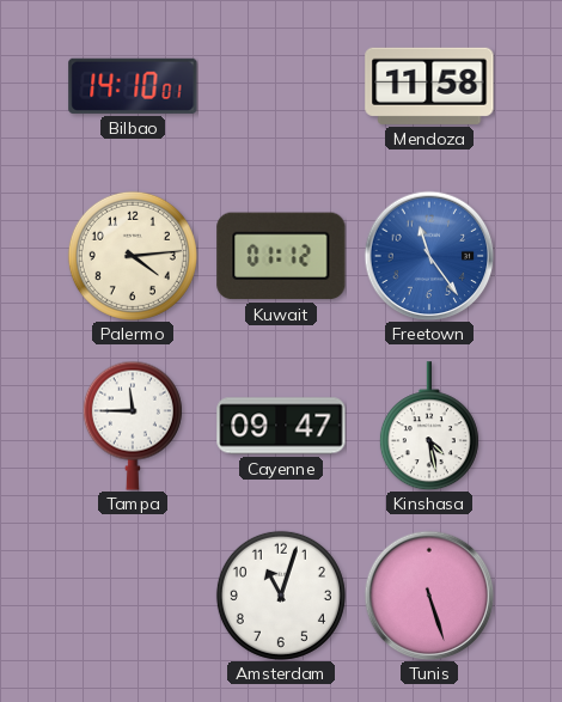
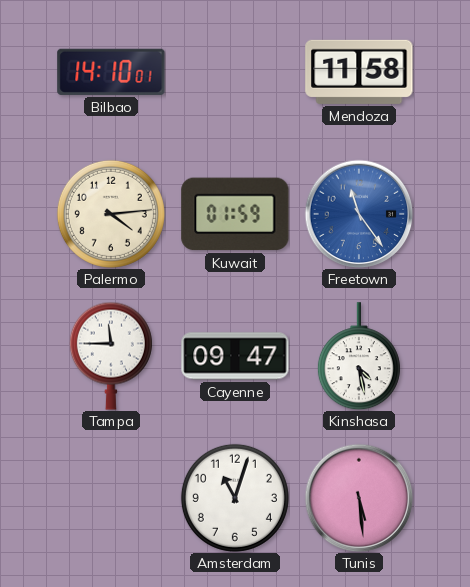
Kuwait: 01:12 -> 01:59 (235, 214)
Tunis: 5:27 -> 5:29 (359, 498)
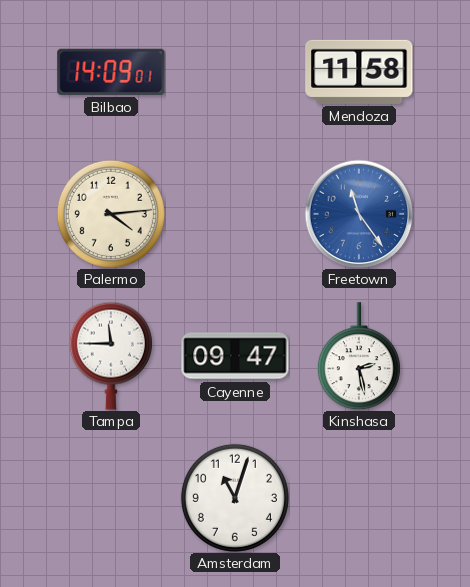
Bilbao: 14:10 -> 14:09 (111, 72)
Kuwait: 01:59 -> none (235, 214)
Kinshasa: 4:28 -> 2:28 (359, 356)
Tunis: 5:29 -> none (359, 498)
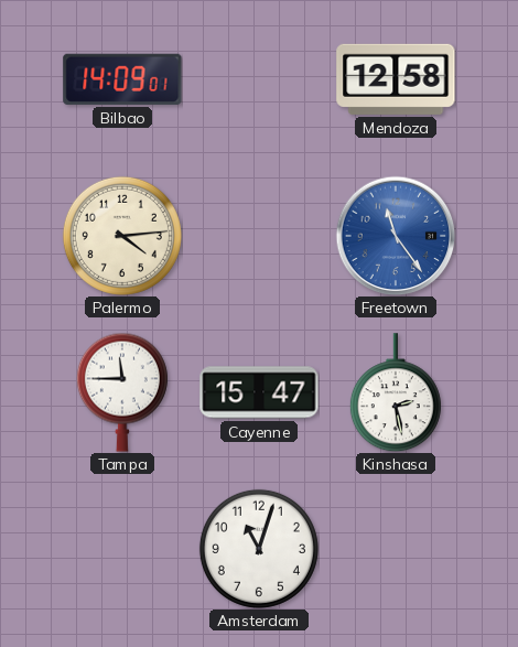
Mendoza: 11:58 -> 12:58 (396, 79)
Cayenne: 09:47 -> 15:47 (259, 392)
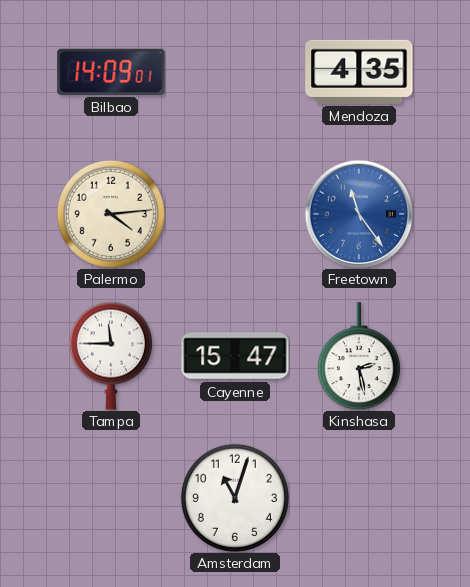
Mendoza: 12:58 -> 4:35 (359, 72)
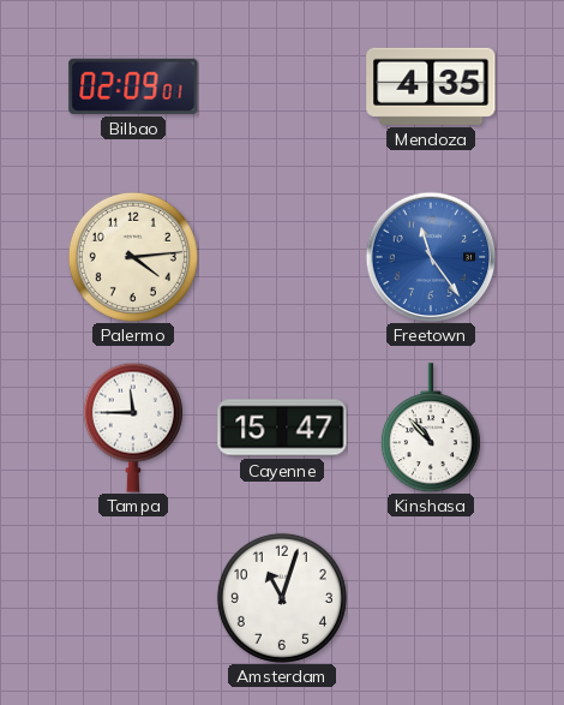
Bilbao: 14:09 -> 02:09 (133, 86)
Kinshasa: 2:28 -> 10:53 (431, 428)
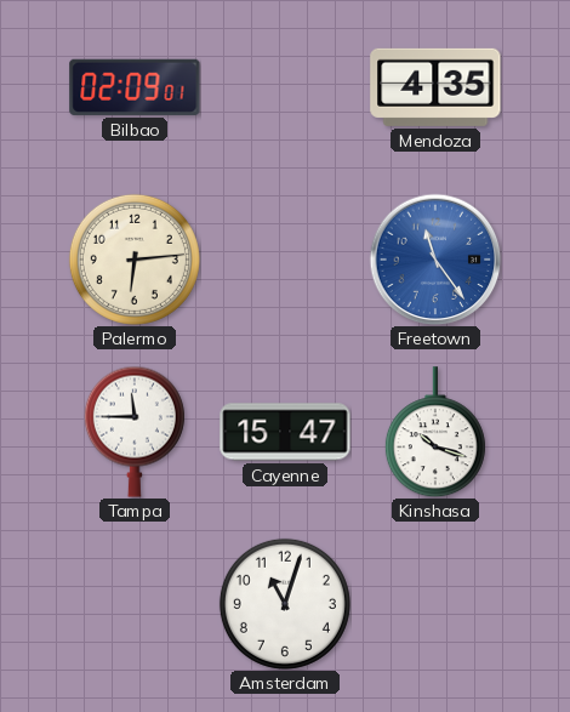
Palermo: 4:14 -> 6:14 (135, 260)
Kinshasa: 10:53 -> 10:18 (435, 432)
